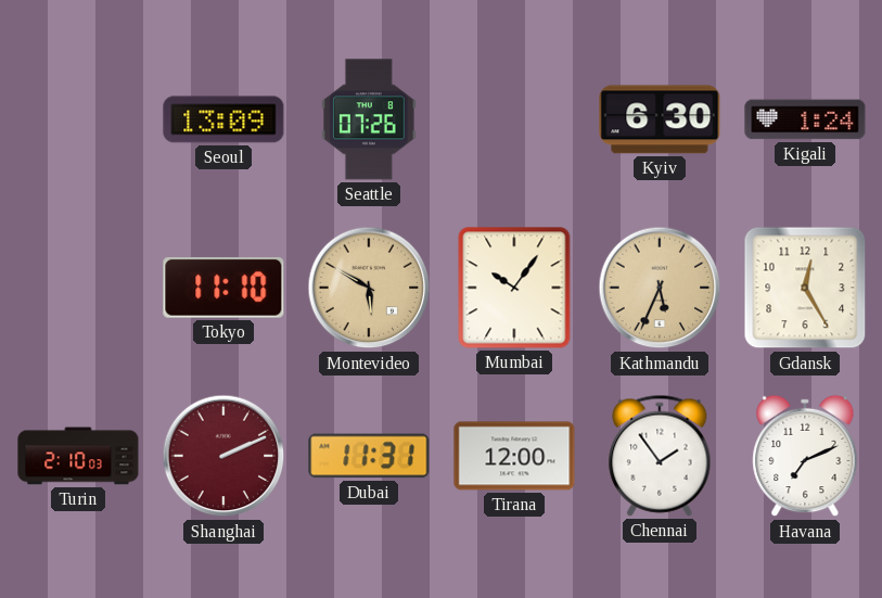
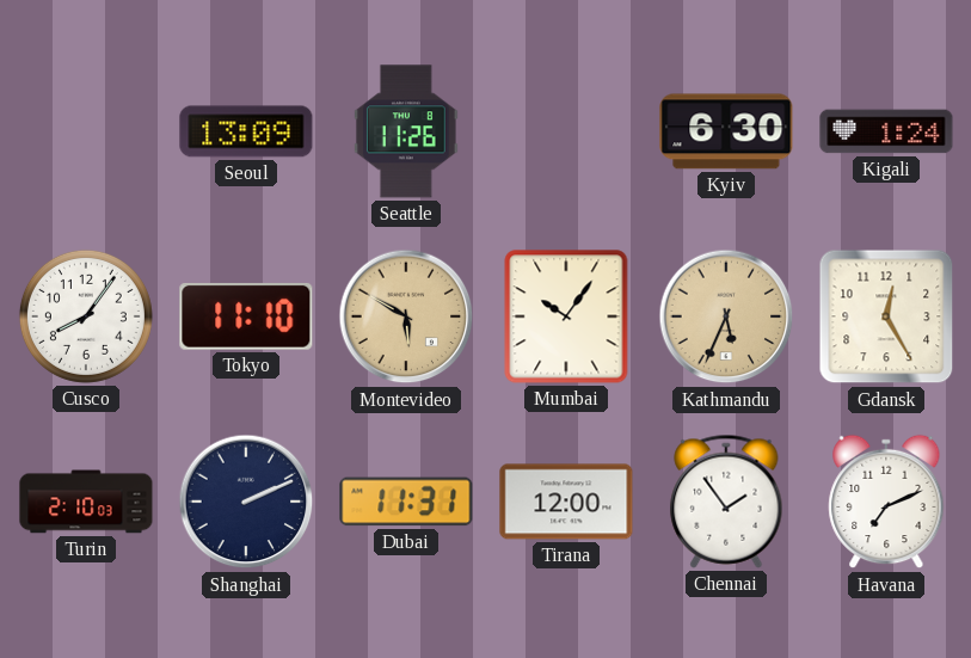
Seattle: 07:26 -> 11:26 (407, 131)
Cusco: none -> 8:06 (86, 316)
Shanghai dial: burgundy -> navy (246, 502)
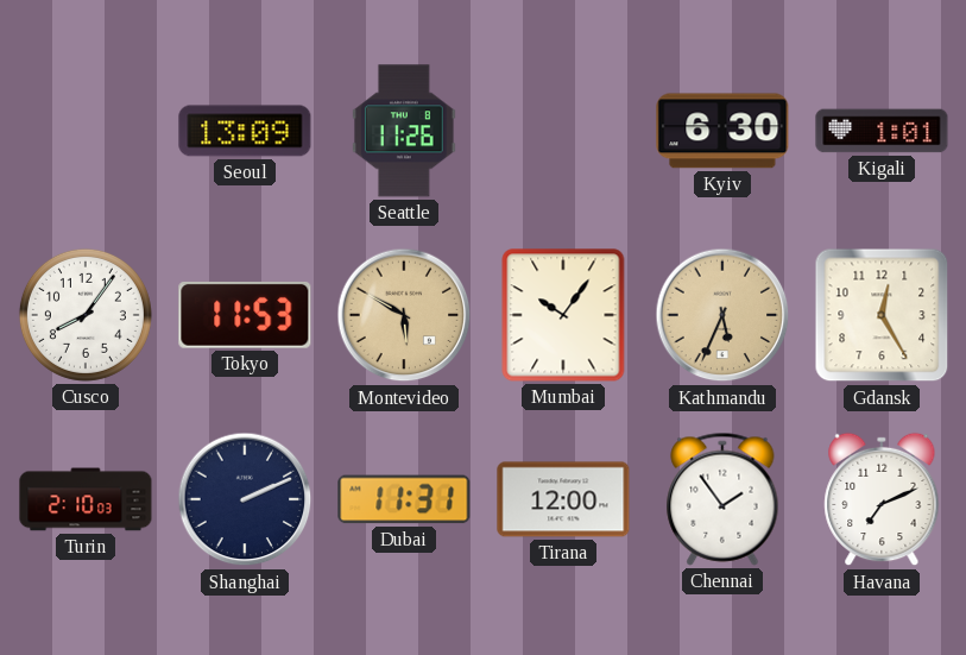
Kigali: 1:24 -> 1:01 (882, 131)
Tokyo: 11:10 -> 11:53 (245, 315)
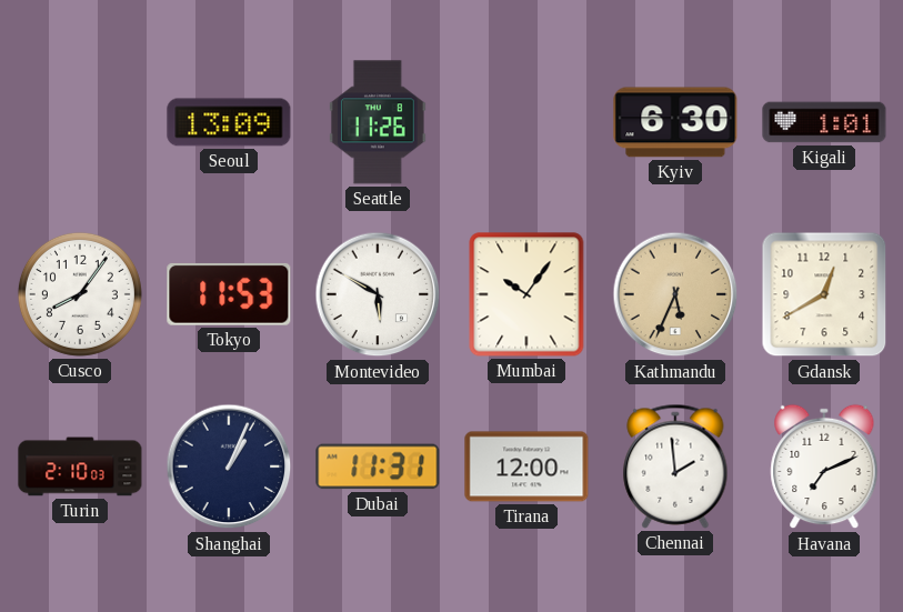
Montevideo dial: champagne -> white (378, 294)
Gdansk: 12:25 -> 12:40 (824, 294)
Shanghai: 2:11 -> 1:04 (229, 466)
Chennai: 1:54 -> 1:59 (675, 466)
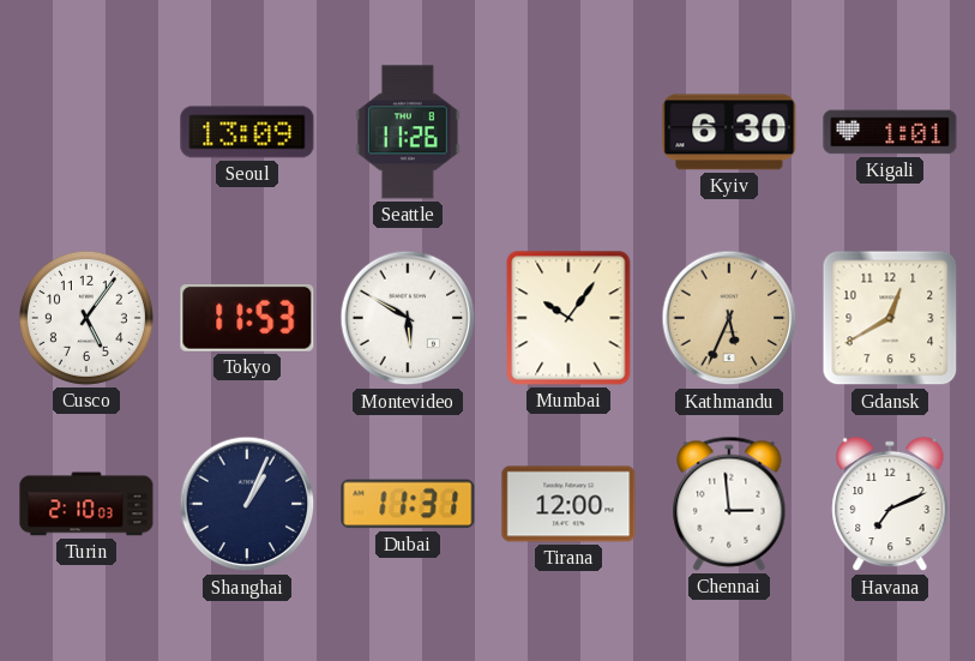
Cusco: 8:06 -> 5:06 (86, 318)
Chennai: 1:59 -> 2:59 (729, 504)
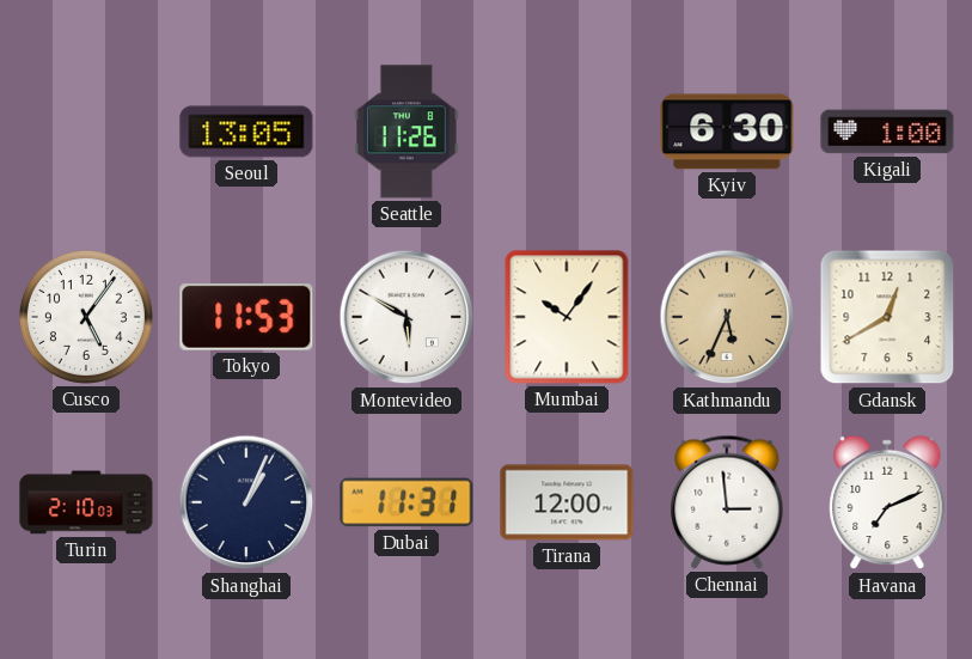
Seoul: 13:09 -> 13:05 (246, 132)
Kigali: 1:01 -> 1:00 (887, 132)
